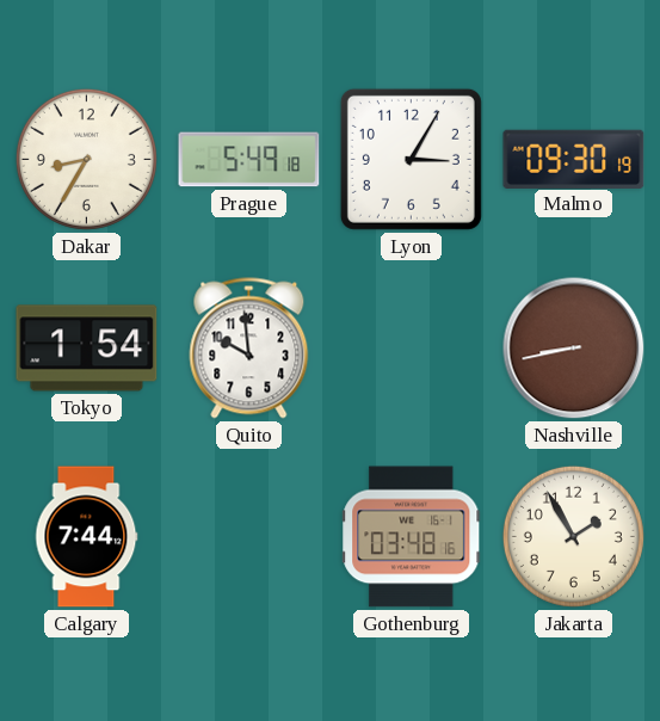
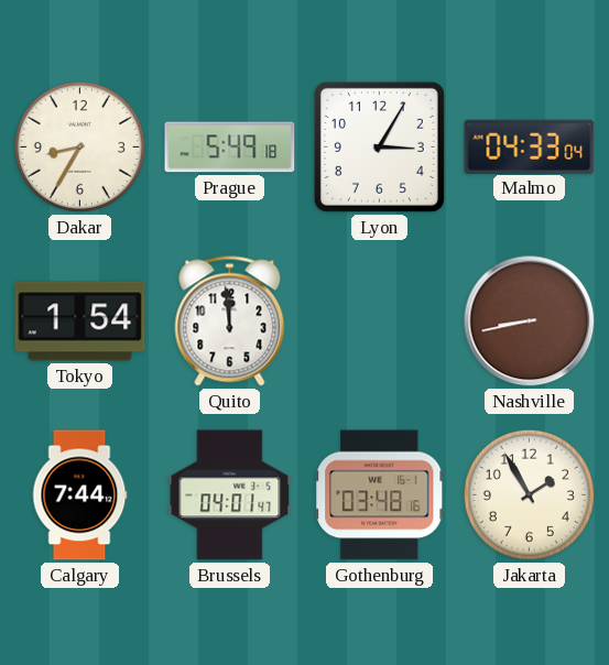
Malmo: 09:30 -> 04:33 (530, 146)
Quito: 9:59 -> 11:59 (230, 321)
Brussels: none -> 04:01 (230, 495)
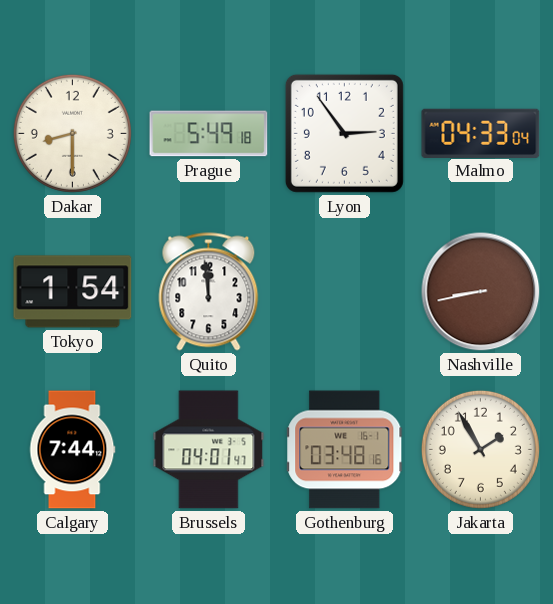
Dakar: 8:35 -> 8:30 (72, 133)
Lyon: 3:05 -> 2:54 (344, 133)
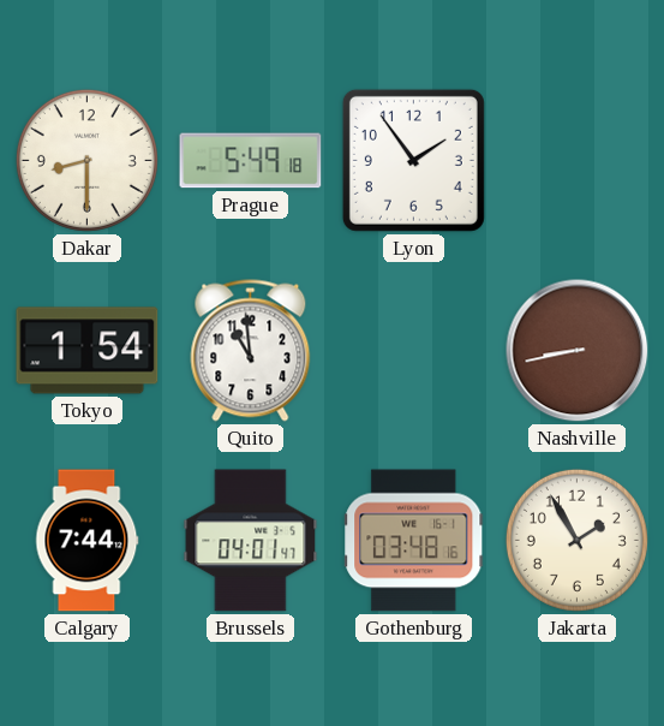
Lyon: 2:54 -> 1:54 (413, 160)
Malmo: 04:33 -> none (481, 133)
Quito: 11:59 -> 10:59 (251, 351)
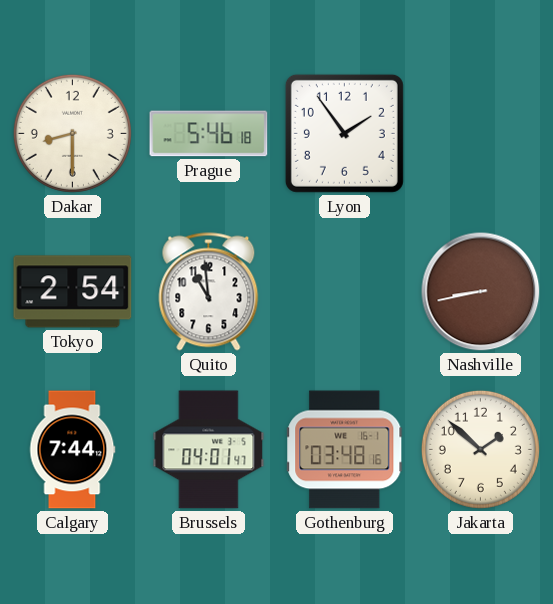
Prague: 5:49 -> 5:46 (209, 134)
Tokyo: 1:54 -> 2:54 (73, 292)
Jakarta: 1:55 -> 1:52 (480, 449)
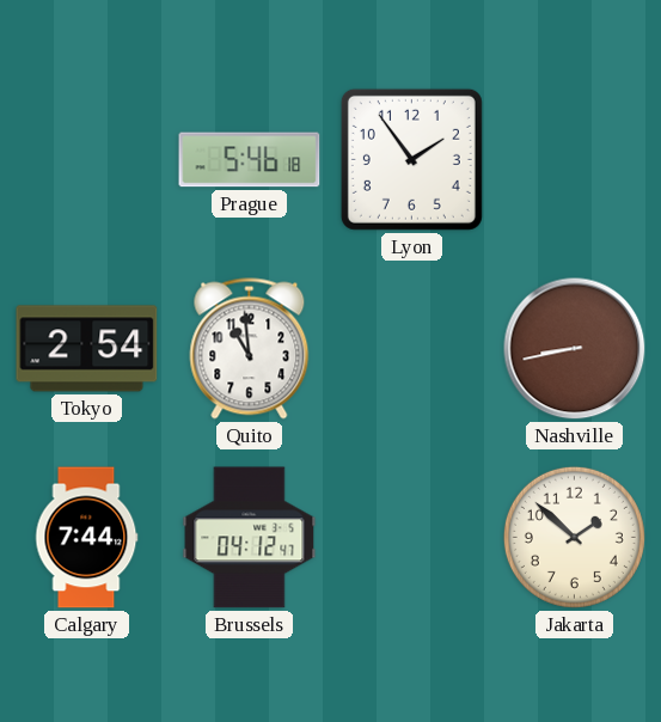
Dakar: 8:30 -> none (72, 133)
Brussels: 04:01 -> 04:12 (250, 538)
Gothenburg: 03:48 -> none (345, 450)
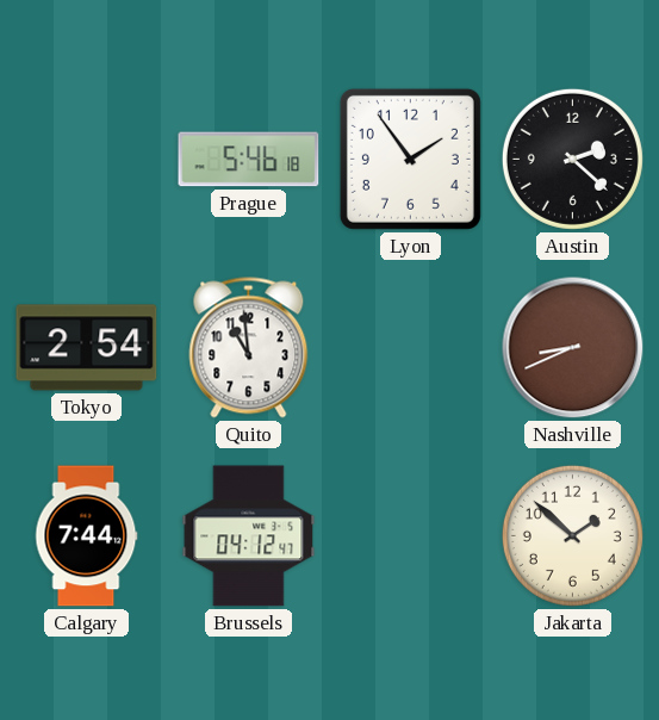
Austin: none -> 2:22 (572, 159)
Nashville: 8:43 -> 8:41 (573, 348)
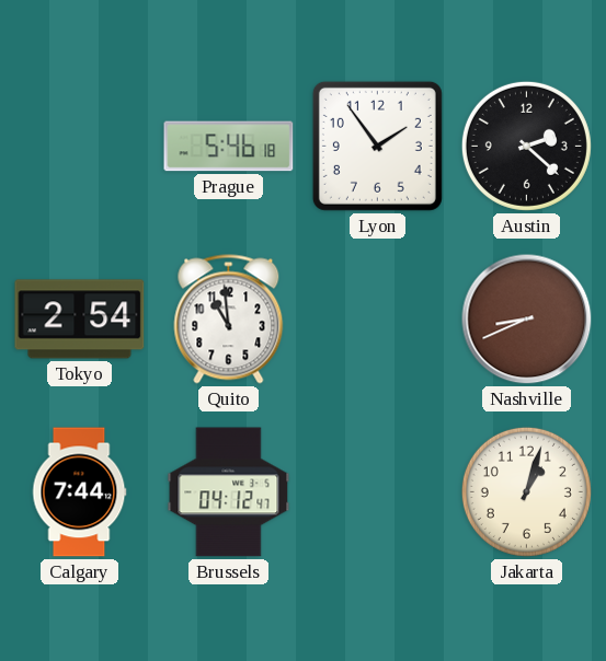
Jakarta: 1:52 -> 1:03 (526, 491)
